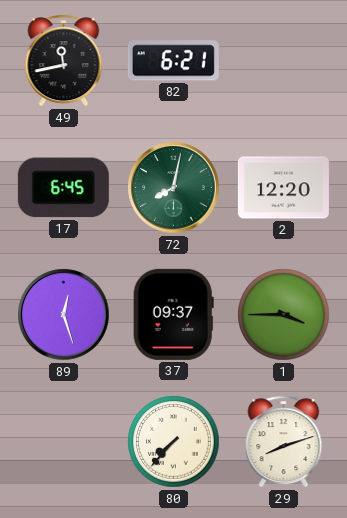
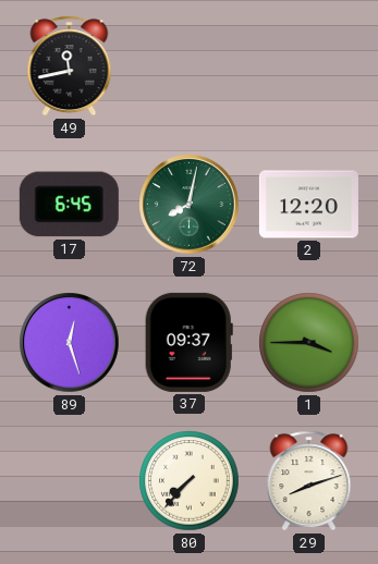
82: 6:21 -> none (173, 61)
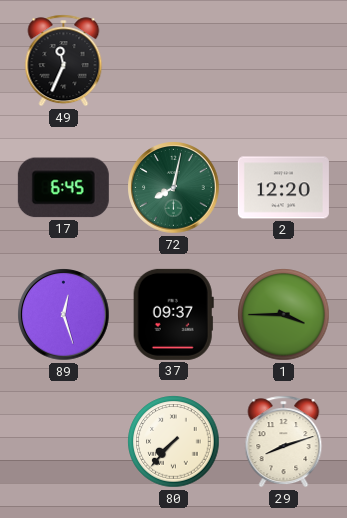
49: 11:43 -> 11:34 (64, 61)
